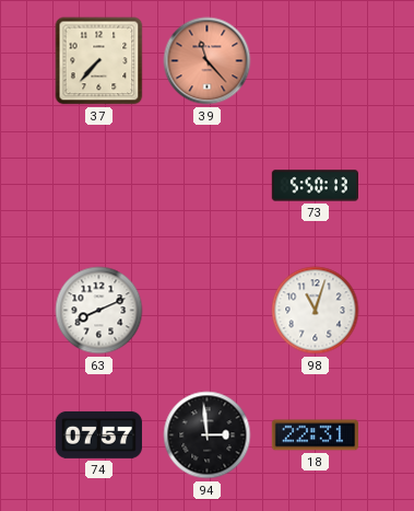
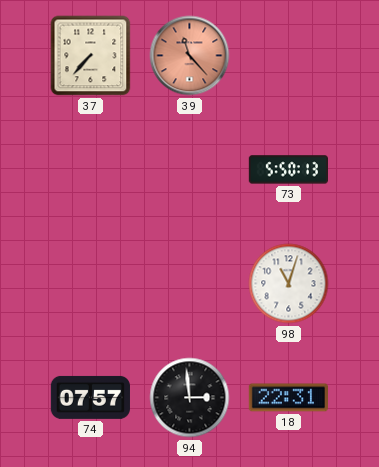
63: 8:11 -> none (99, 311)
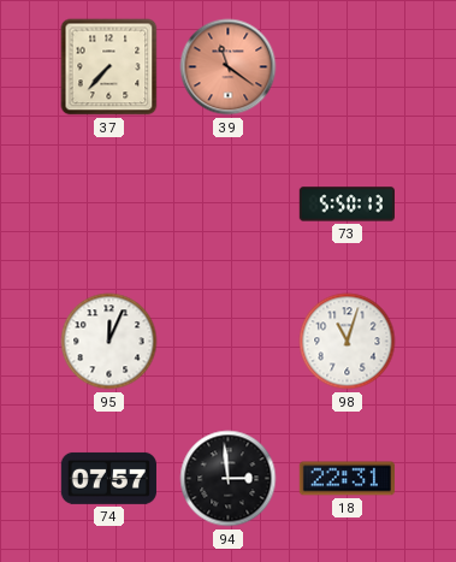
39: 11:23 -> 11:21 (229, 67)
95: none -> 12:04 (109, 342)
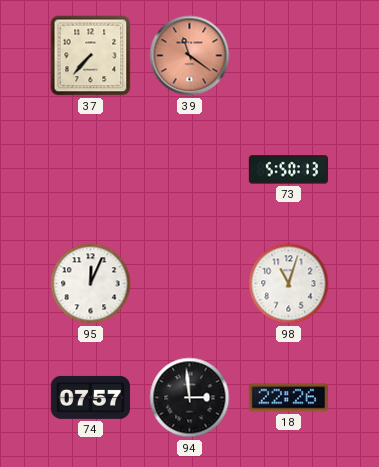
18: 22:31 -> 22:26 (288, 398)
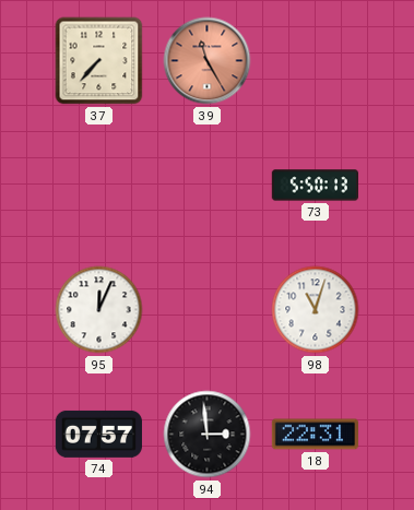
39: 11:21 -> 11:25 (208, 61)
18: 22:26 -> 22:31 (315, 435)
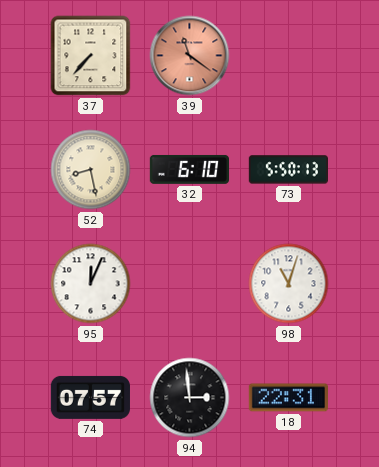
39: 11:25 -> 11:21 (190, 56)
52: none -> 8:28 (91, 170)
32: none -> 6:10 (189, 169)
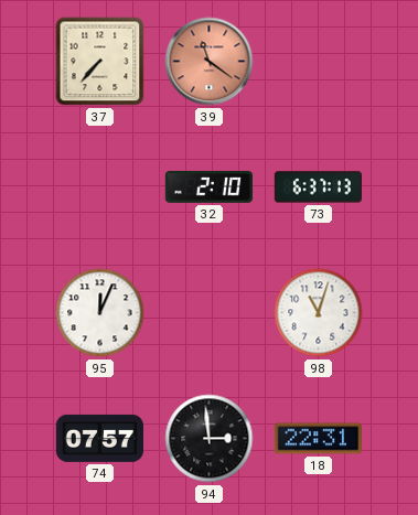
52: 8:28 -> none (91, 170)
32: 6:10 -> 2:10 (208, 186)
73: 5:50 -> 6:37 (318, 187)
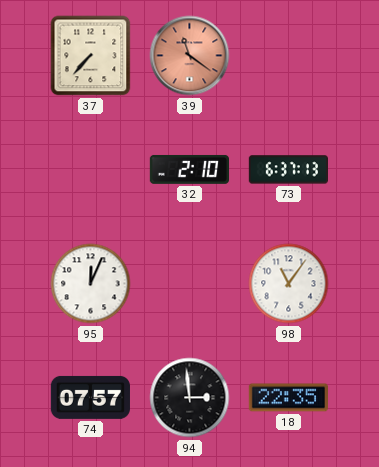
98: 11:03 -> 11:06 (289, 284)
18: 22:31 -> 22:35 (288, 398)
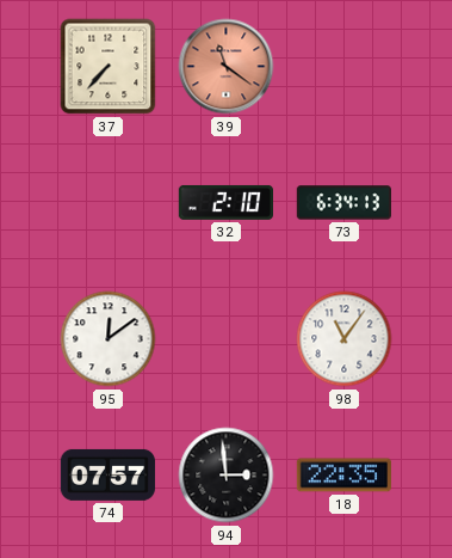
73: 6:37 -> 6:34 (343, 203)
95: 12:04 -> 12:09 (109, 339)
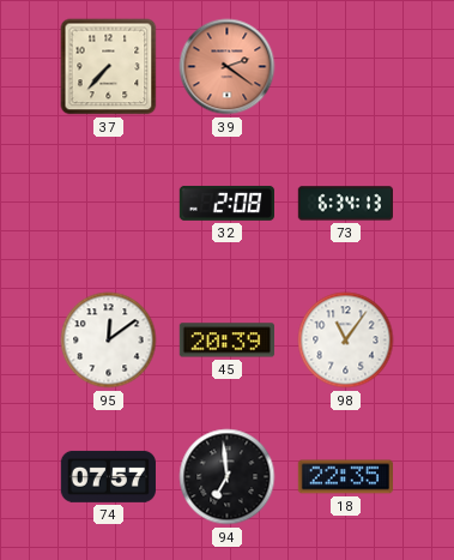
39: 11:21 -> 2:21 (228, 67)
32: 2:10 -> 2:08 (226, 203)
45: none -> 20:39 (226, 341)
94: 2:59 -> 6:59 (228, 477)
